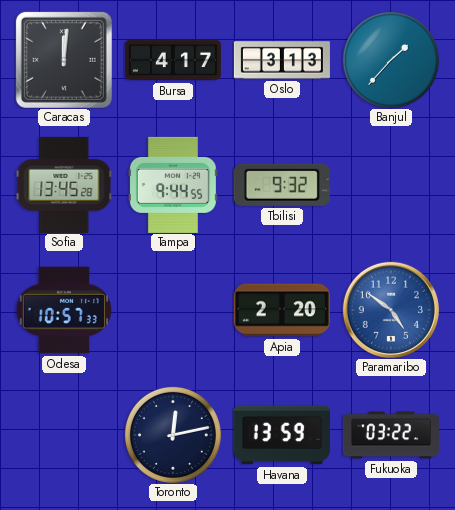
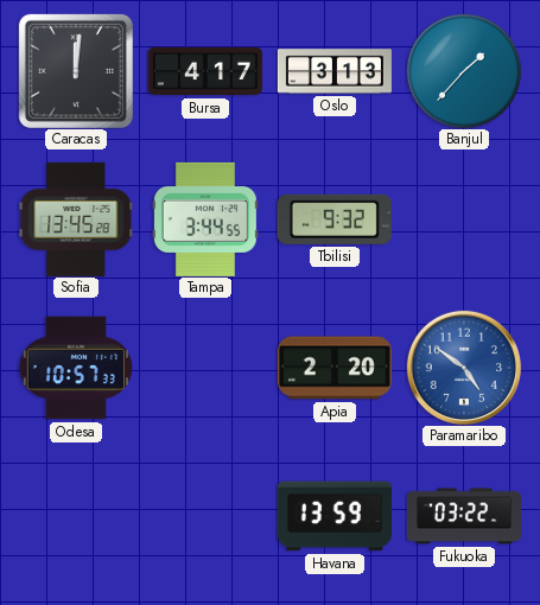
Tampa: 9:44 -> 3:44 (205, 219)
Toronto: 12:13 -> none (173, 435)
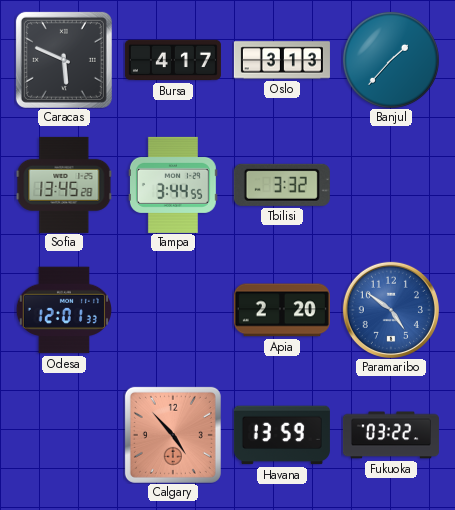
Caracas: 12:01 -> 5:49 (64, 60)
Tbilisi: 9:32 -> 3:32 (282, 185)
Odesa: 10:57 -> 12:01 (63, 310)
Calgary: none -> 4:53 (173, 435)
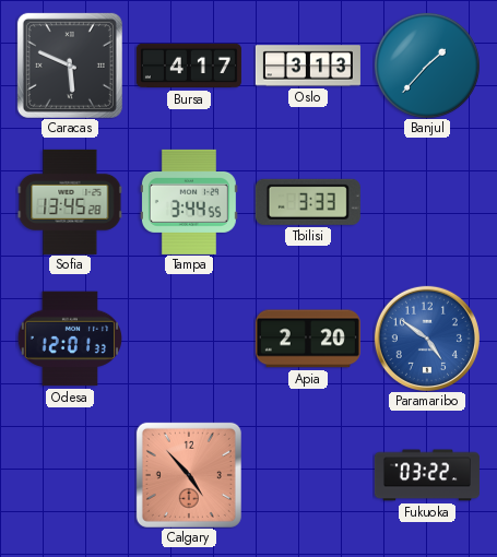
Tbilisi: 3:32 -> 3:33 (308, 202)
Havana: 13:59 -> none (282, 435)
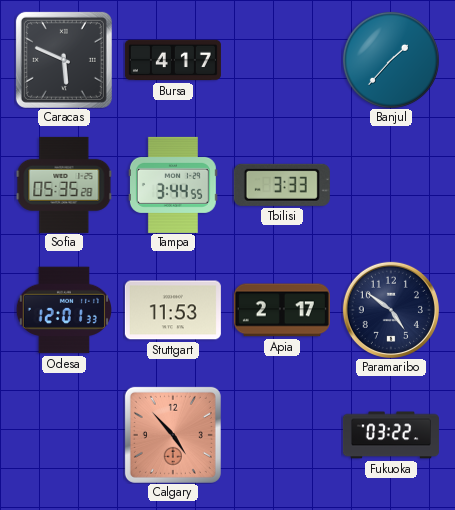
Oslo: 3:13 -> none (308, 66)
Sofia: 13:45 -> 05:35 (64, 185)
Stuttgart: none -> 11:53 (173, 310)
Apia: 2:20 -> 2:17 (282, 310)
Paramaribo dial: blue -> navy (391, 310)
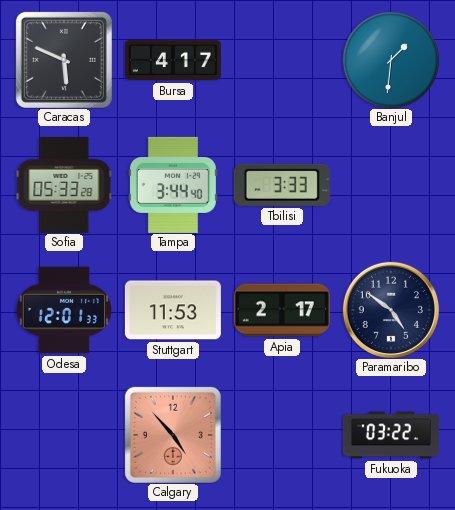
Banjul: 1:37 -> 1:31 (391, 60)
Sofia: 05:35 -> 05:33 (64, 185)
Tampa: 3:44:55 -> 3:44:40 (173, 185)
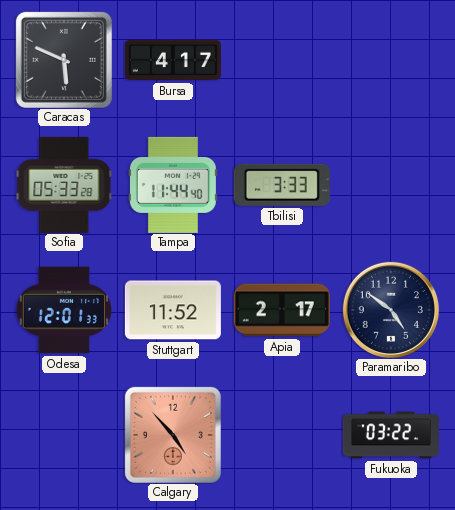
Banjul: 1:31 -> none (391, 60)
Tampa: 3:44 -> 11:44 (173, 185)
Stuttgart: 11:53 -> 11:52 (173, 310)
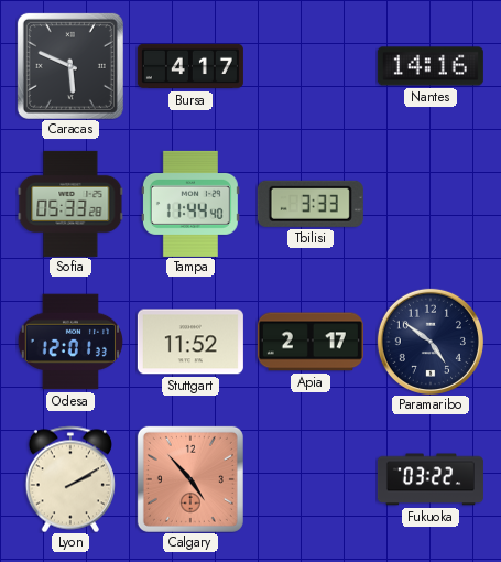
Nantes: none -> 14:16 (431, 66)
Lyon: none -> 2:10 (70, 479)
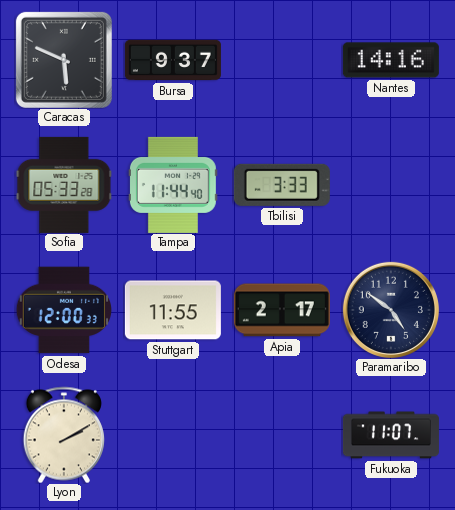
Bursa: 4:17 -> 9:37 (173, 60)
Odesa: 12:01 -> 12:00 (63, 310)
Stuttgart: 11:52 -> 11:55 (173, 310)
Calgary: 4:53 -> none (190, 479)
Fukuoka: 03:22 -> 11:07 (391, 435)
